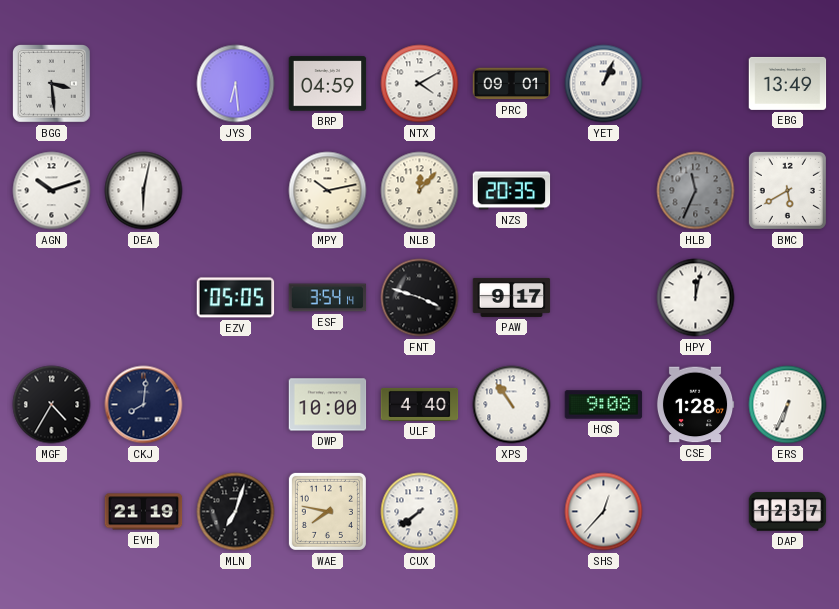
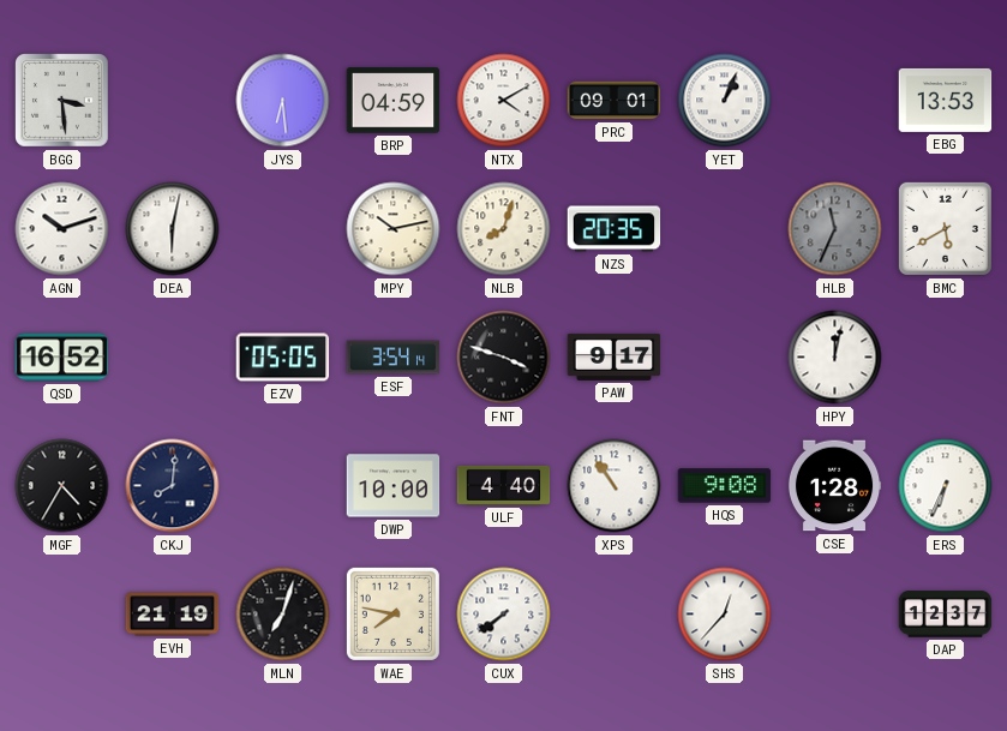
EBG: 13:49 -> 13:53 (946, 100)
NLB: 12:07 -> 8:03 (504, 229)
QSD: none -> 16:52 (62, 358)
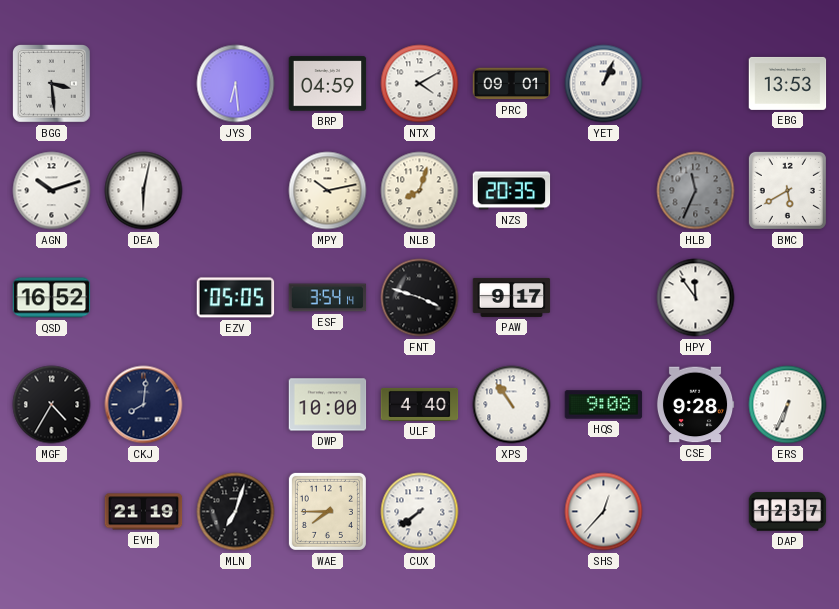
HPY: 12:02 -> 11:54 (696, 298)
CSE: 1:28 -> 9:28 (695, 405)
WAE: 7:47 -> 7:45 (327, 511)
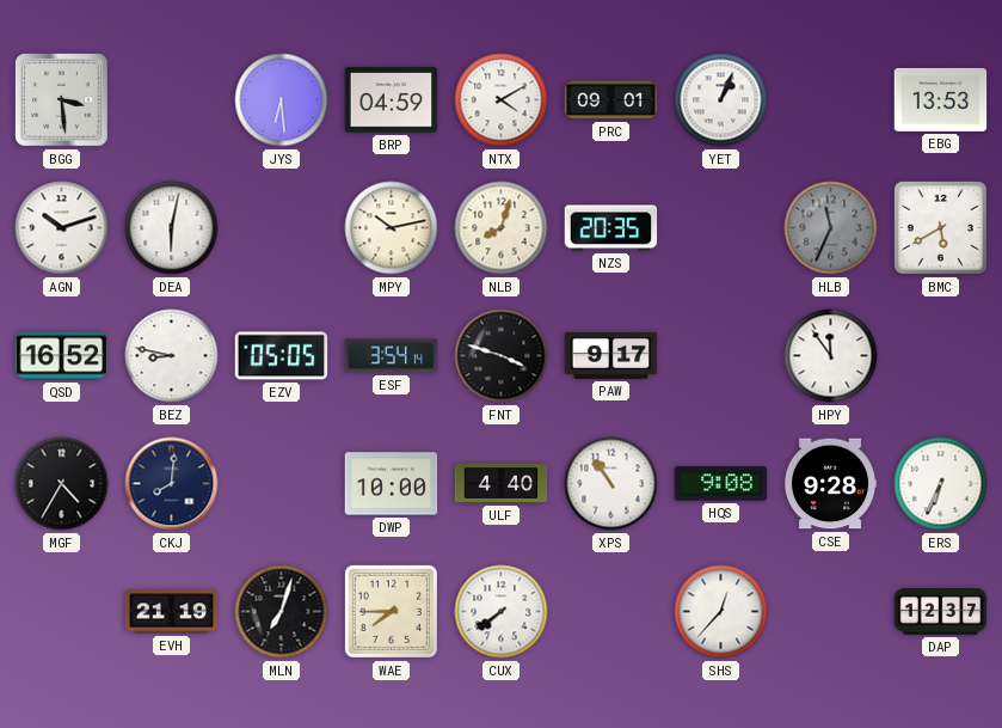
BEZ: none -> 8:47 (172, 356)
